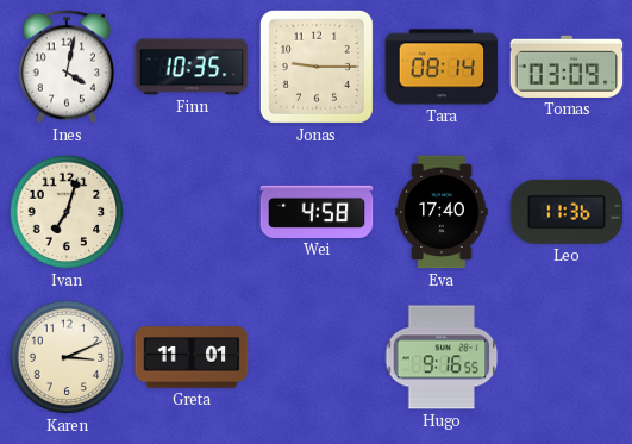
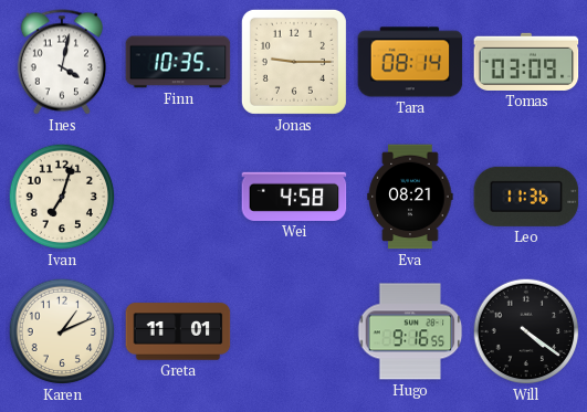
Eva: 17:40 -> 08:21 (410, 197)
Karen: 3:11 -> 1:11 (62, 331)
Will: none -> 4:21 (526, 331)
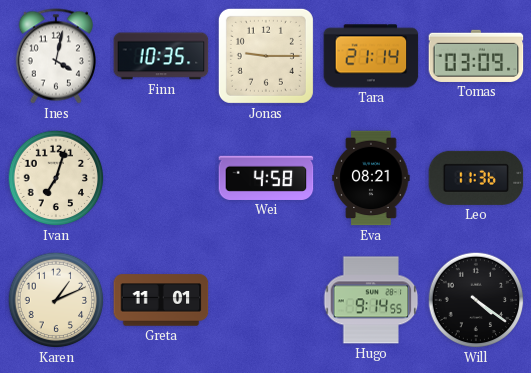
Tara: 08:14 -> 21:14 (371, 56)
Hugo: 9:16 -> 9:14 (371, 300)
